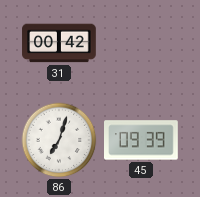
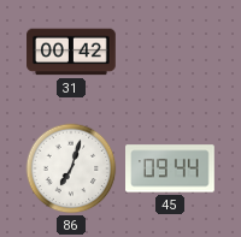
45: 09:39 -> 09:44 (171, 168)
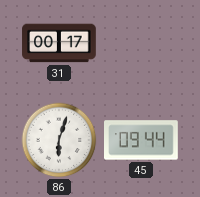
31: 00:42 -> 00:17 (59, 43)
86: 7:03 -> 6:03 (59, 140)
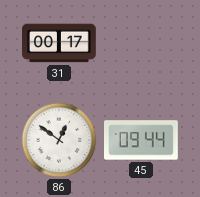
86: 6:03 -> 12:51 (59, 140)
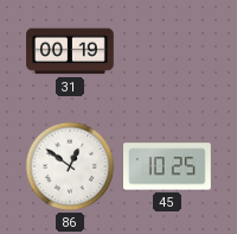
31: 00:17 -> 00:19 (70, 51)
45: 09:44 -> 10:25 (168, 166)
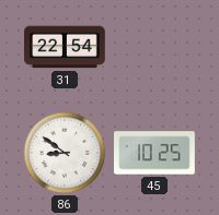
31: 00:19 -> 22:54 (65, 47)
86: 12:51 -> 8:51 (65, 153)
